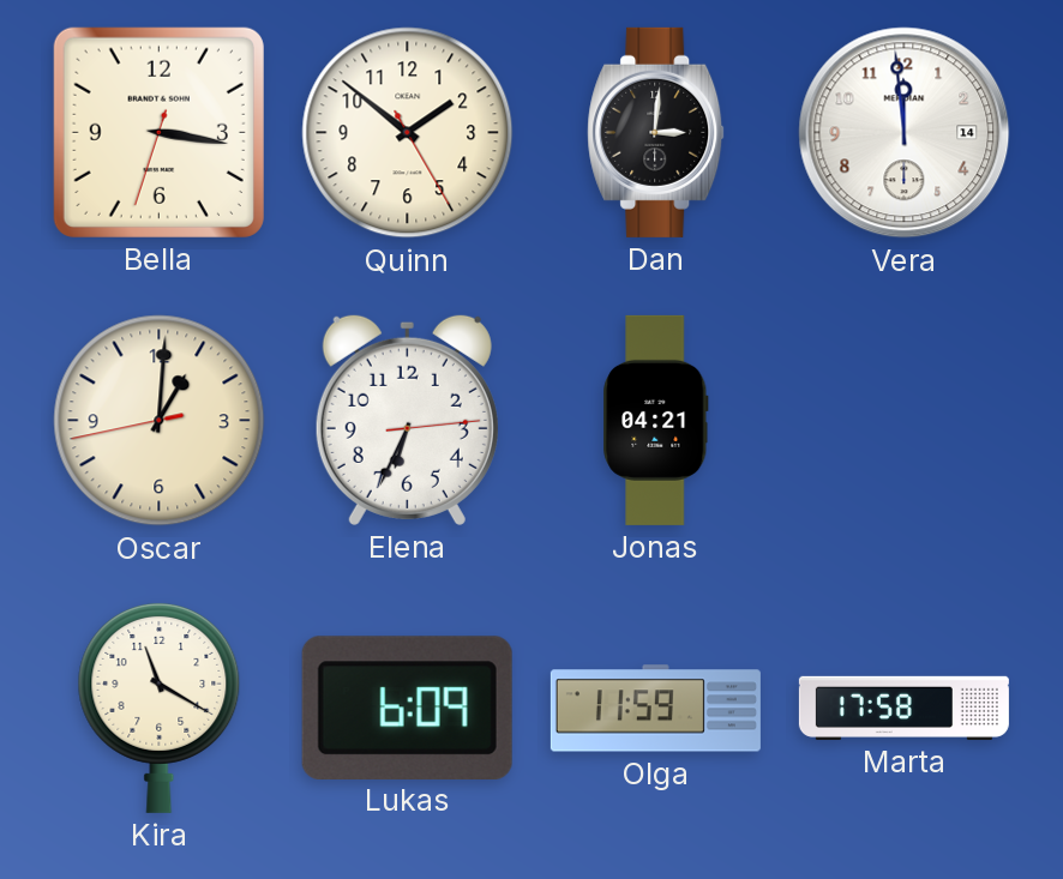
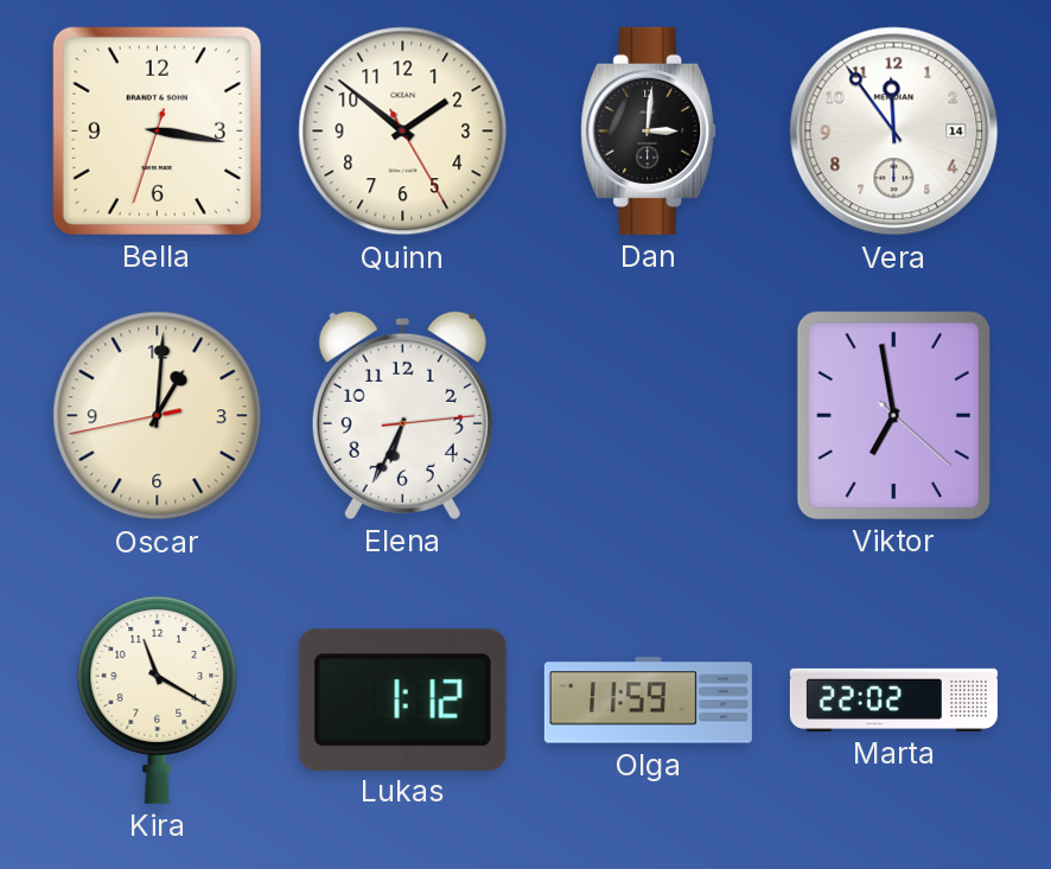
Vera: 11:59 -> 11:54 (894, 132)
Jonas: 04:21 -> none (656, 420)
Viktor: none -> 6:58 (893, 415)
Lukas: 6:09 -> 1:12 (402, 699)
Marta: 17:58 -> 22:02 (893, 699)
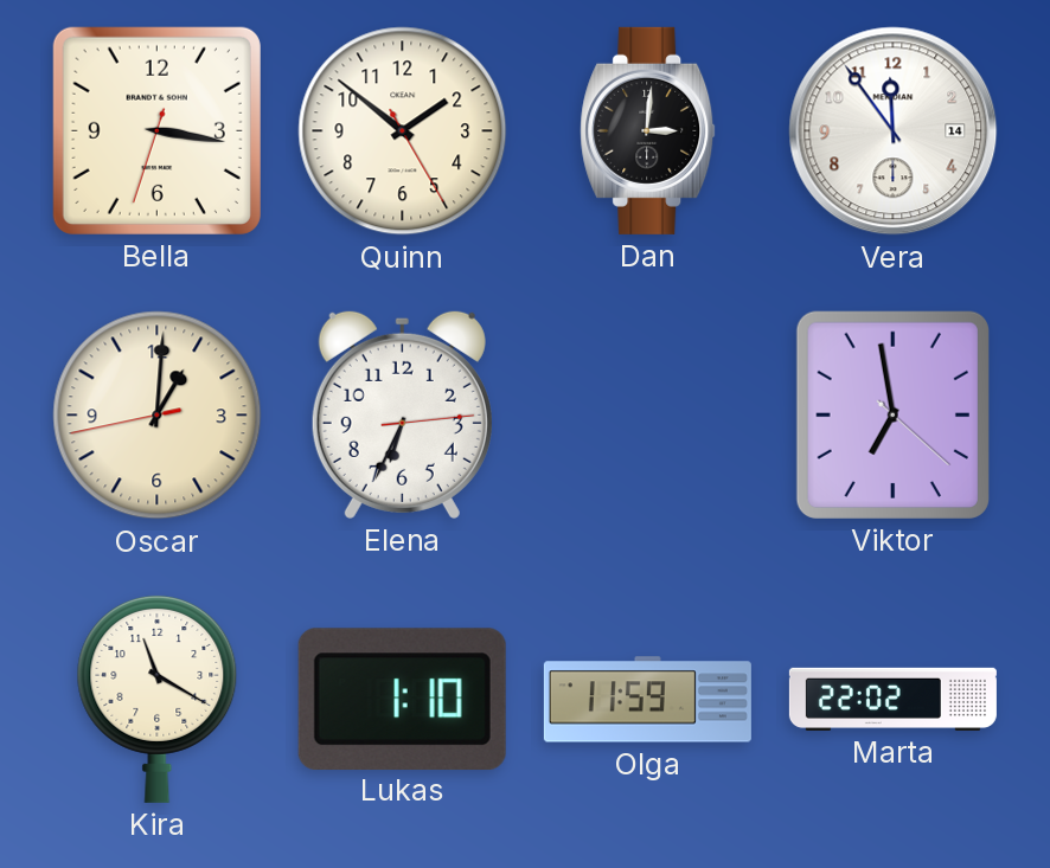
Lukas: 1:12 -> 1:10 (402, 699)
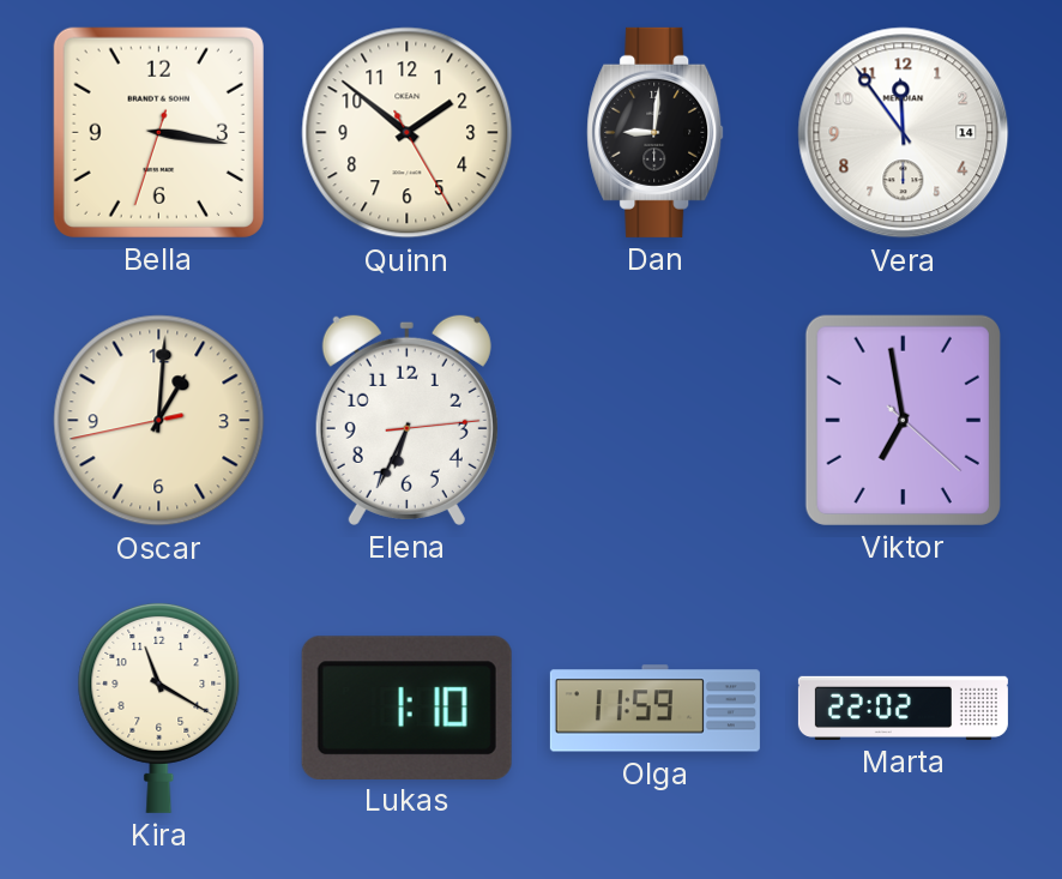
Dan: 3:01 -> 9:01 (656, 132)
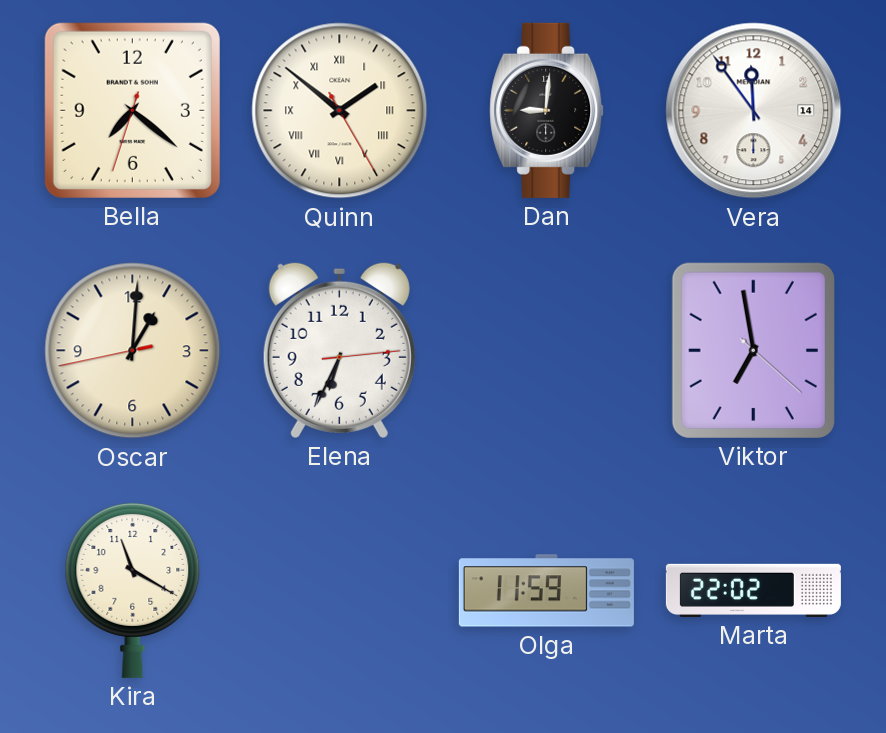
Bella: 3:16 -> 7:21 (132, 110)
Quinn numerals: Arabic -> Roman (340, 111)
Lukas: 1:10 -> none (406, 708)
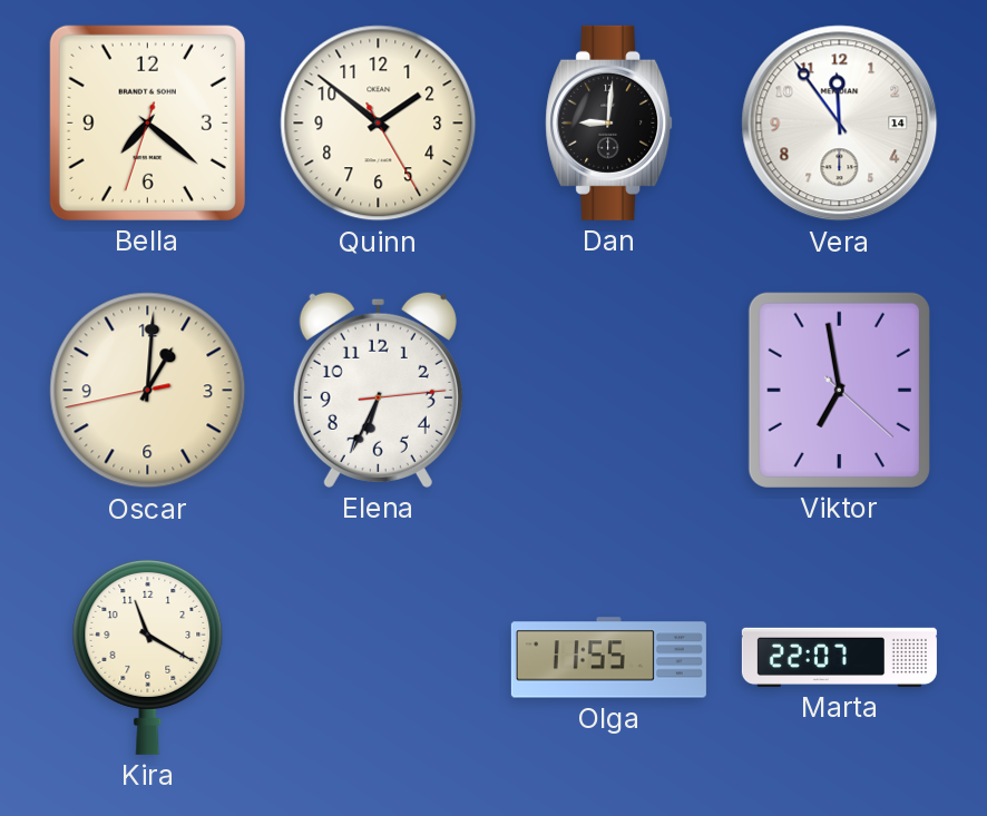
Quinn numerals: Roman -> Arabic (379, 124)
Olga: 11:59 -> 11:55 (608, 658)
Marta: 22:02 -> 22:07 (839, 657)
